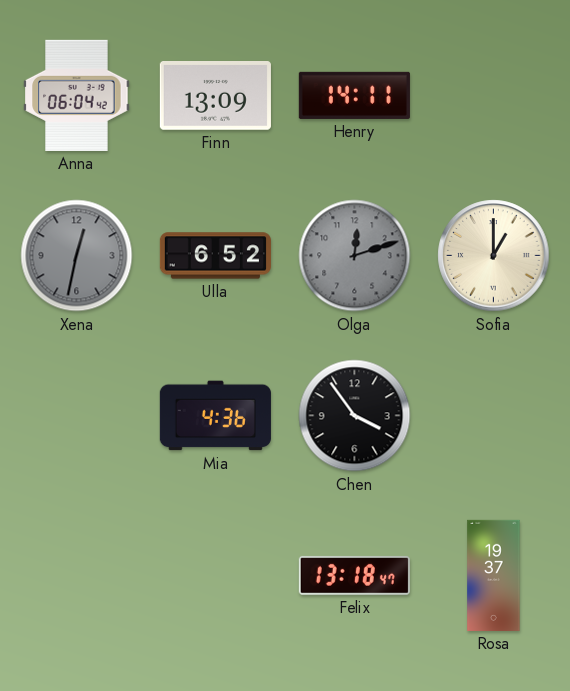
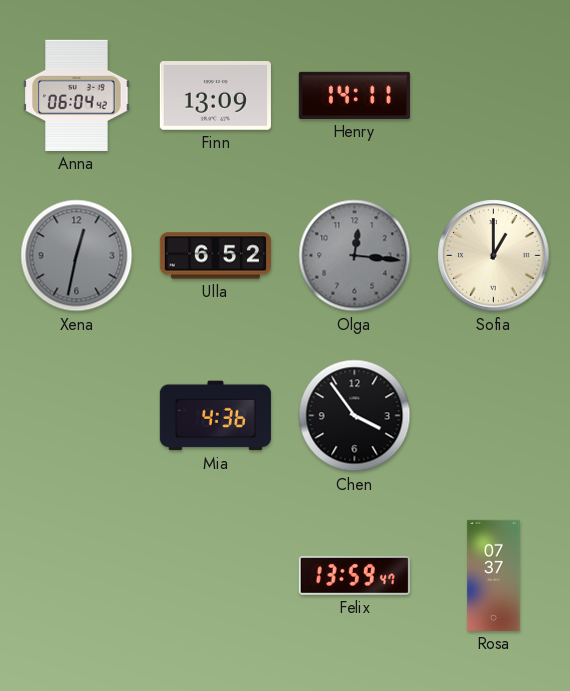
Olga: 12:12 -> 12:16 (355, 256)
Felix: 13:18 -> 13:59 (354, 575)
Rosa: 19:37 -> 07:37 (494, 575)
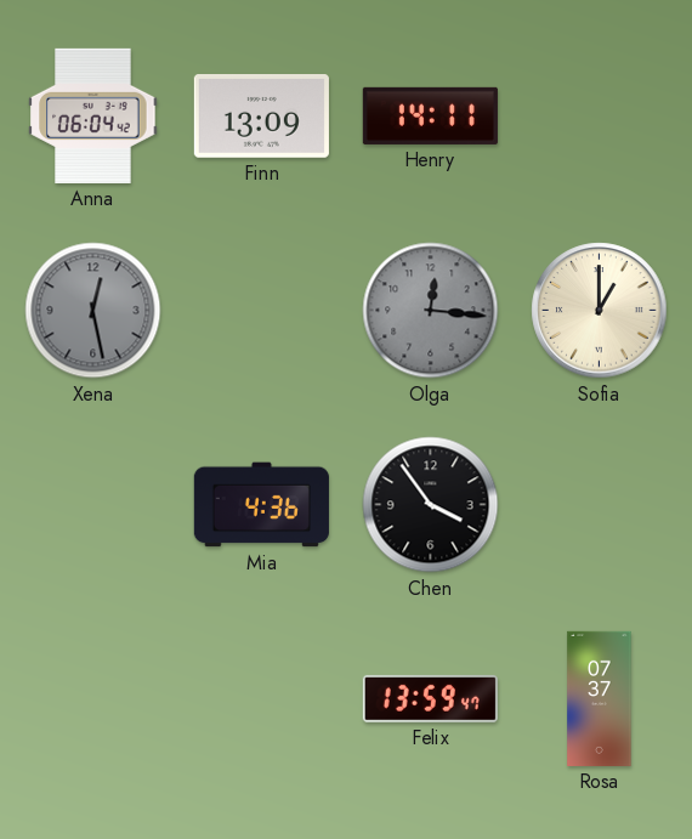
Xena: 12:32 -> 12:28 (93, 311)
Ulla: 6:52 -> none (215, 256)
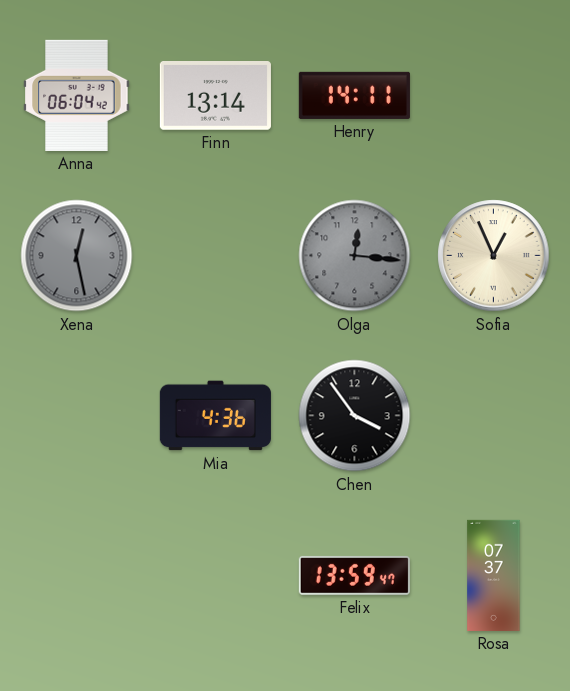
Finn: 13:09 -> 13:14 (215, 96)
Sofia: 1:00 -> 12:56 (494, 256)
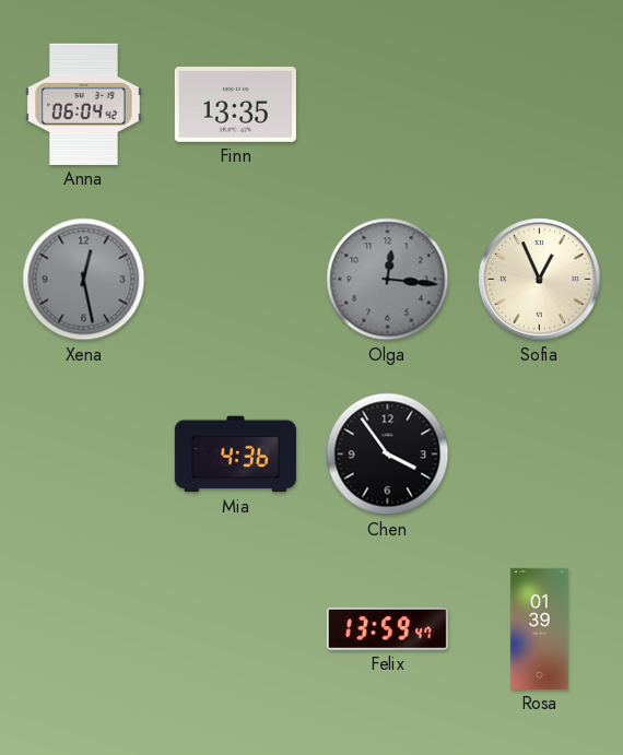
Finn: 13:14 -> 13:35 (235, 105)
Henry: 14:11 -> none (354, 95)
Rosa: 07:37 -> 01:39 (540, 628)
